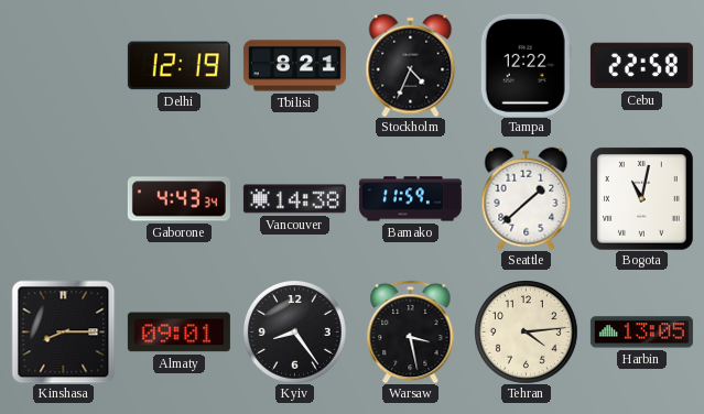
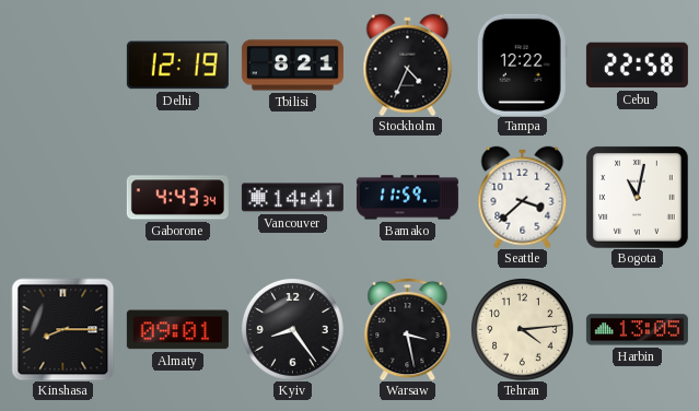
Vancouver: 14:38 -> 14:41 (292, 198)
Seattle: 1:38 -> 3:38 (523, 197)
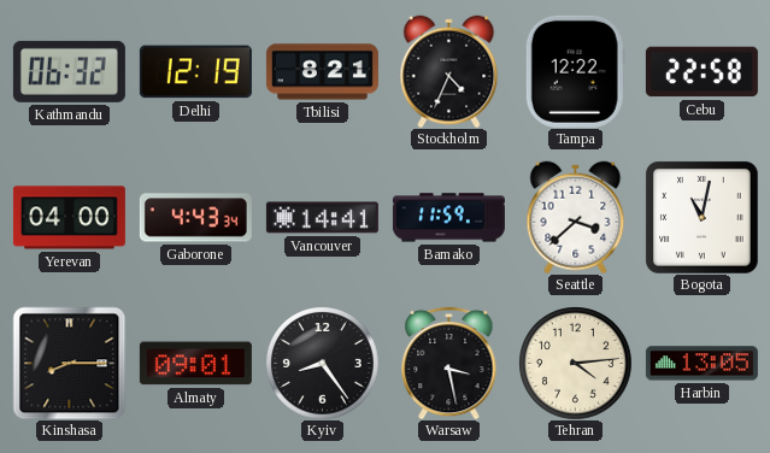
Kathmandu: none -> 06:32 (69, 71)
Yerevan: none -> 04:00 (69, 218)
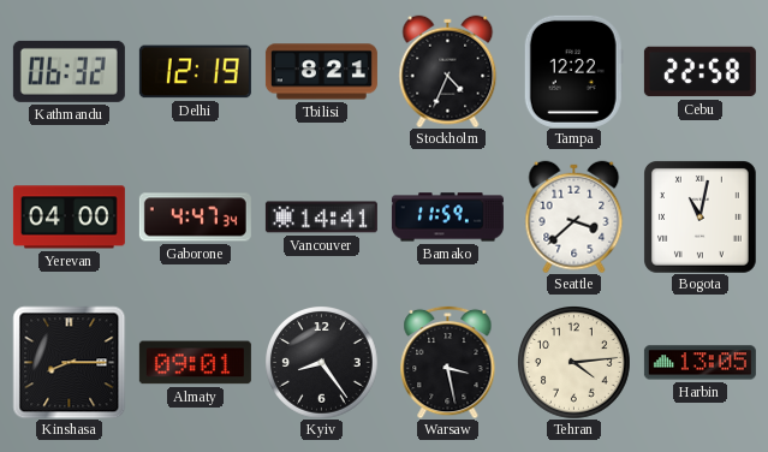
Gaborone: 4:43 -> 4:47 (195, 218)
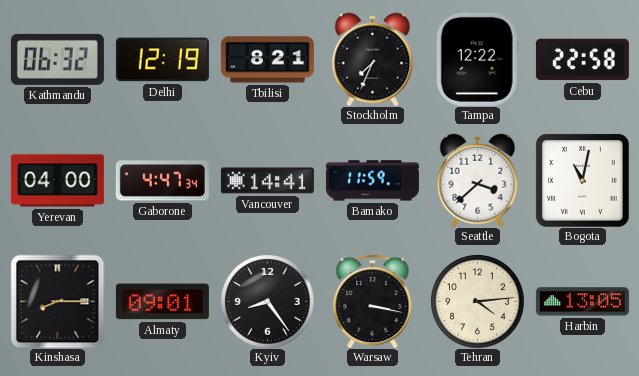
Stockholm: 4:34 -> 7:34 (373, 59)
Warsaw: 3:28 -> 3:17 (373, 301)
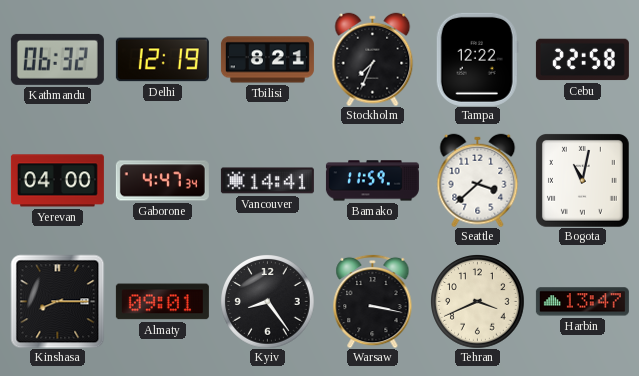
Tehran: 4:14 -> 3:41 (478, 302)
Harbin: 13:05 -> 13:47 (582, 302)
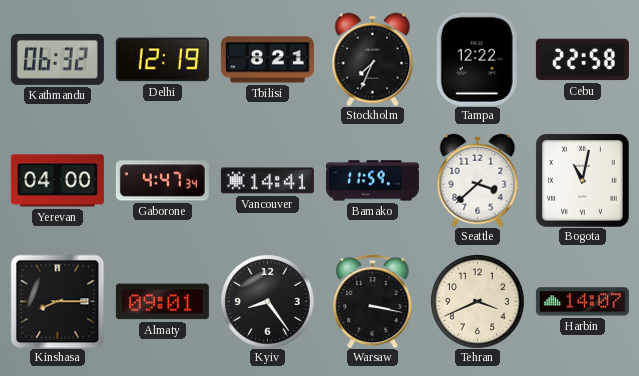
Harbin: 13:47 -> 14:07 (582, 302)
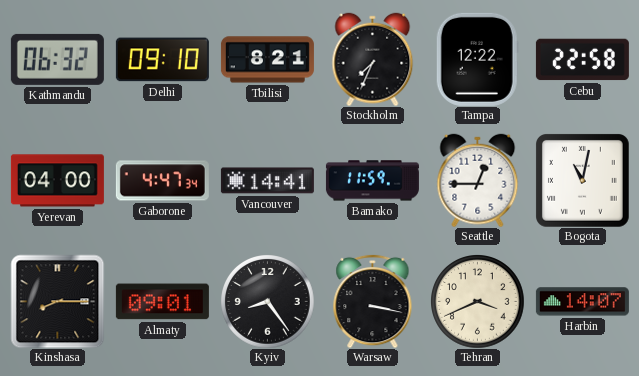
Delhi: 12:19 -> 09:10 (162, 60)
Seattle: 3:38 -> 12:45 (478, 180)
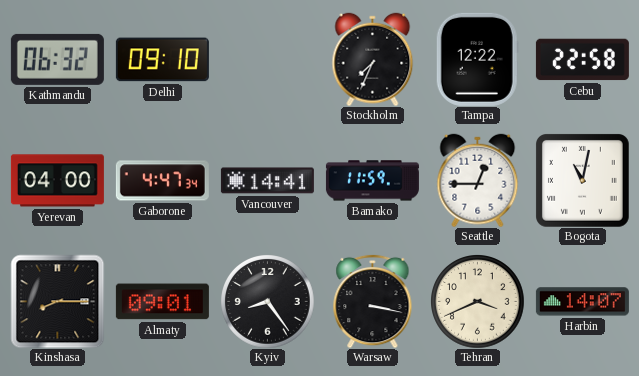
Tbilisi: 8:21 -> none (267, 60)
